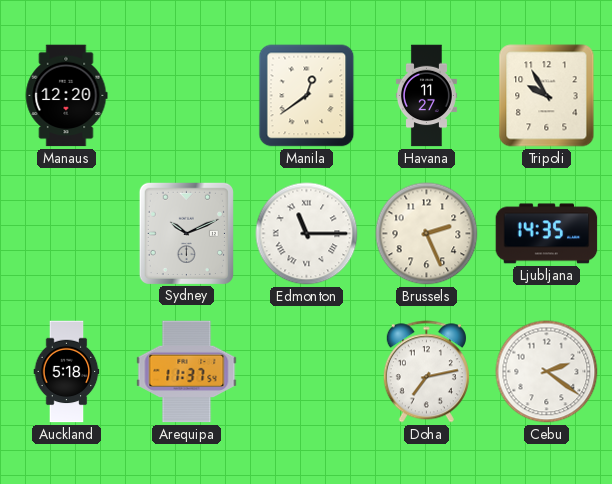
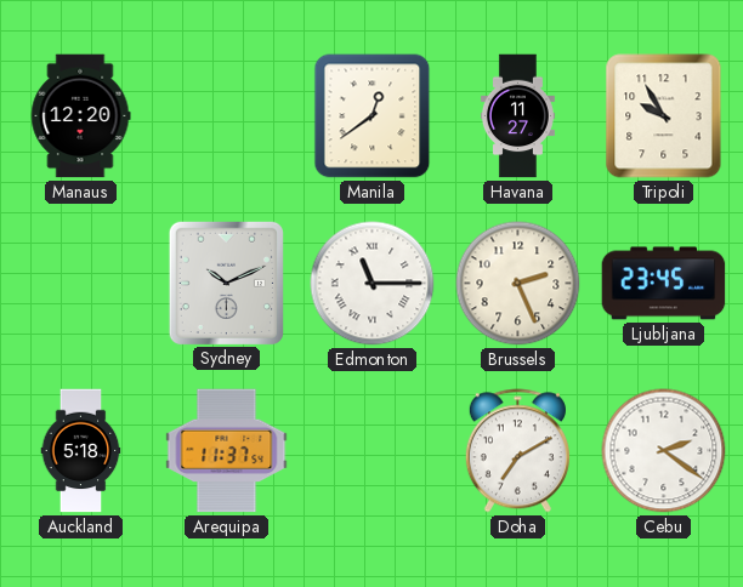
Ljubljana: 14:35 -> 23:45 (664, 284)
Doha: 7:13 -> 7:10 (517, 451)
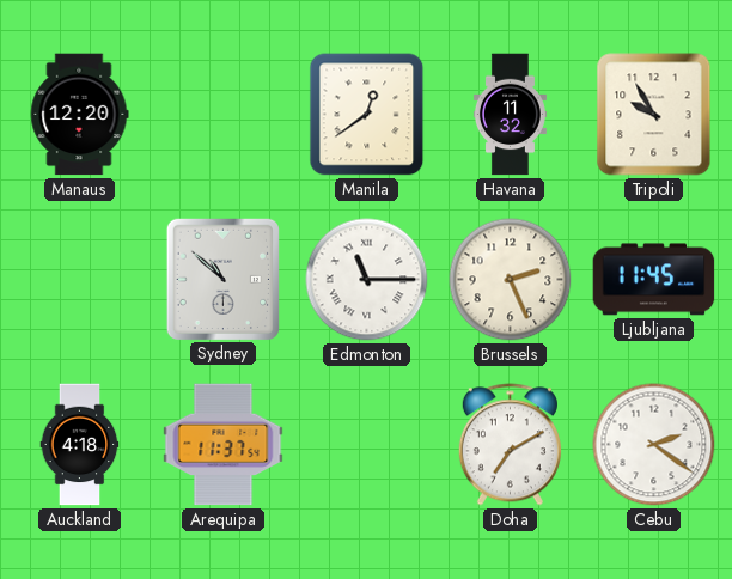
Havana: 11:27 -> 11:32 (510, 115)
Sydney: 10:11 -> 10:52 (222, 279)
Ljubljana: 23:45 -> 11:45 (654, 280)
Auckland: 5:18 -> 4:18 (80, 445)
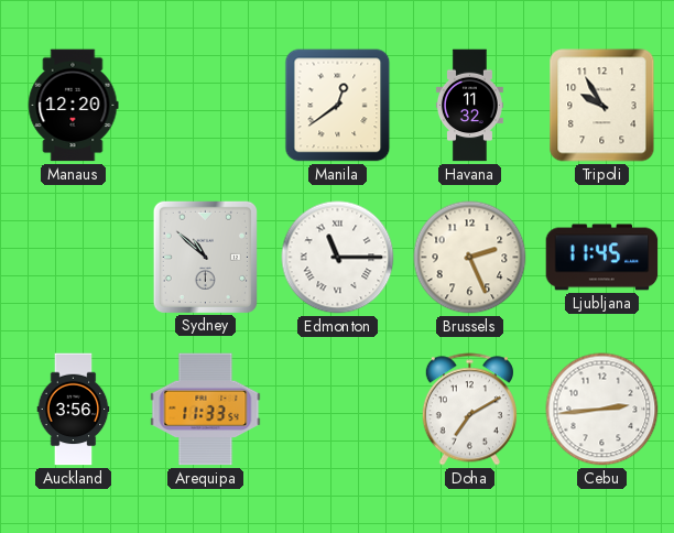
Auckland: 4:18 -> 3:56 (74, 410)
Arequipa: 11:37 -> 11:33 (206, 410)
Cebu: 2:21 -> 2:44 (602, 410)
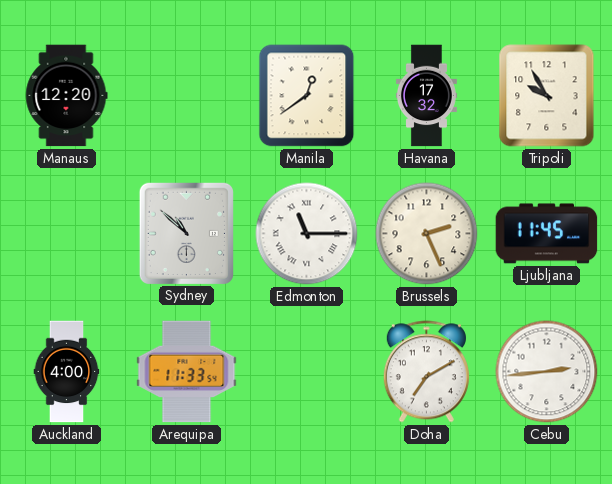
Havana: 11:32 -> 17:32 (426, 96)
Auckland: 3:56 -> 4:00 (67, 372)
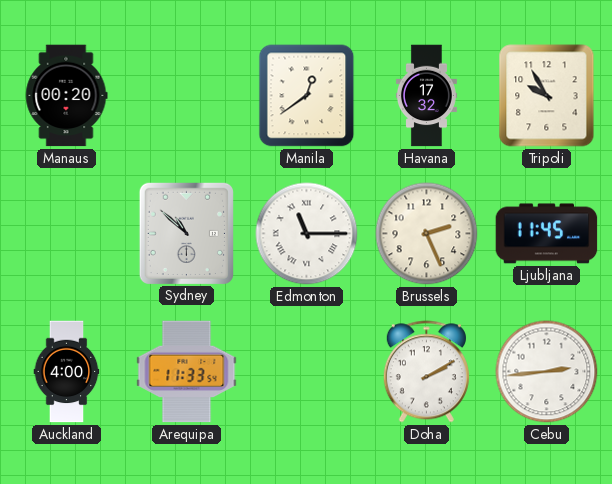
Manaus: 12:20 -> 00:20 (66, 96)
Doha: 7:10 -> 2:10 (426, 372)
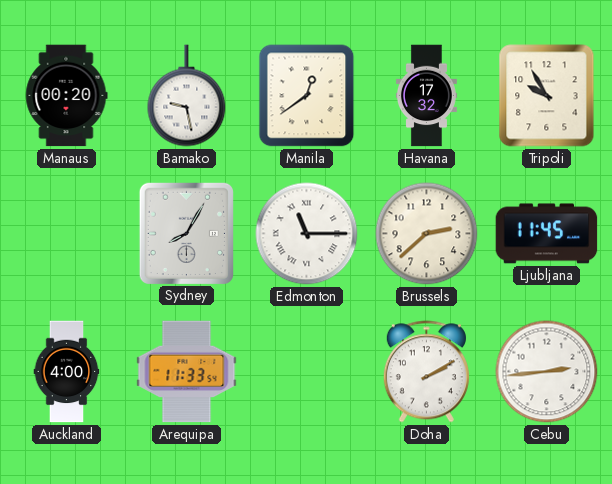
Bamako: none -> 9:28 (187, 96)
Sydney: 10:52 -> 8:05 (186, 233)
Brussels: 2:26 -> 2:38 (427, 234)
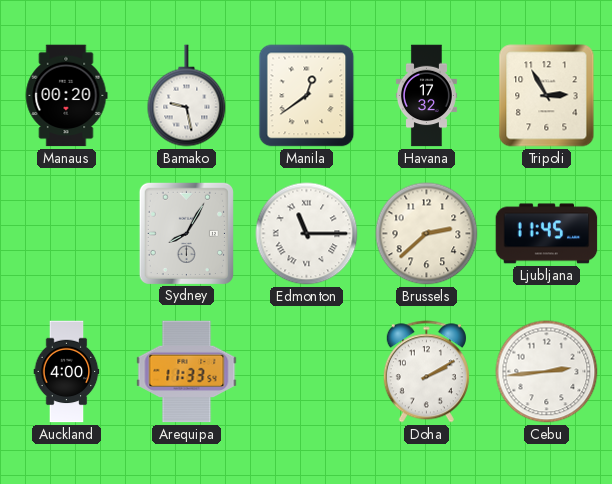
Tripoli: 9:55 -> 2:55 (547, 96)
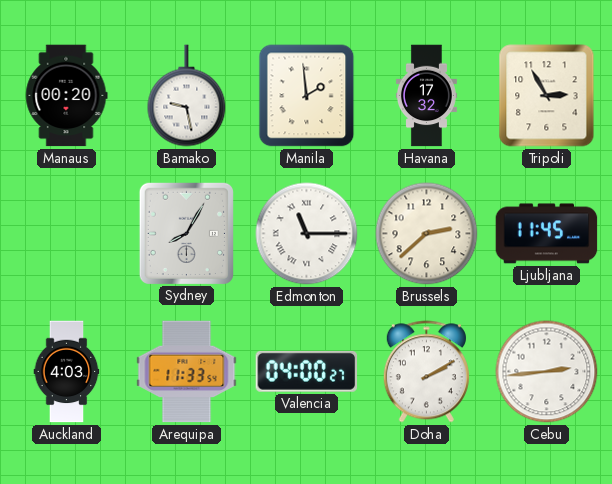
Manila: 12:39 -> 1:59 (307, 96)
Auckland: 4:00 -> 4:03 (67, 372)
Valencia: none -> 04:00 (307, 371)
